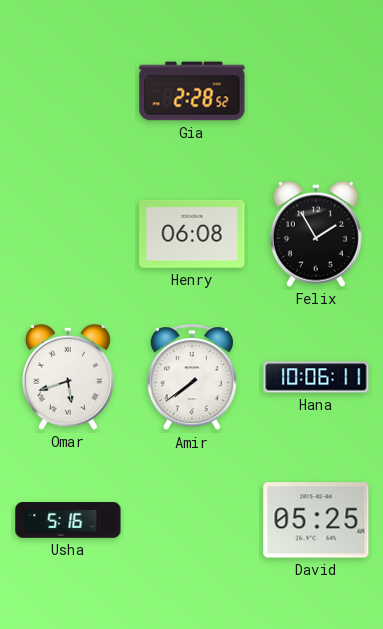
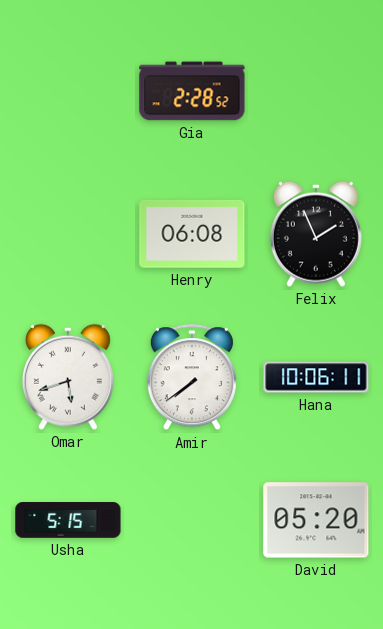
Felix: 1:55 -> 1:56 (316, 234)
Usha: 5:16 -> 5:15 (68, 520)
David: 05:25 -> 05:20 (316, 520)
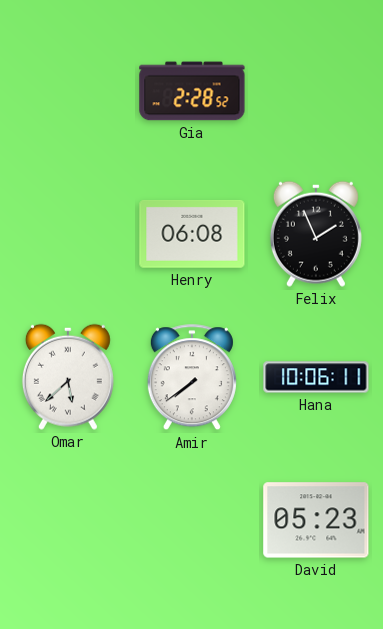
Omar: 5:42 -> 5:38 (68, 377)
Usha: 5:15 -> none (68, 520)
David: 05:20 -> 05:23 (316, 520)
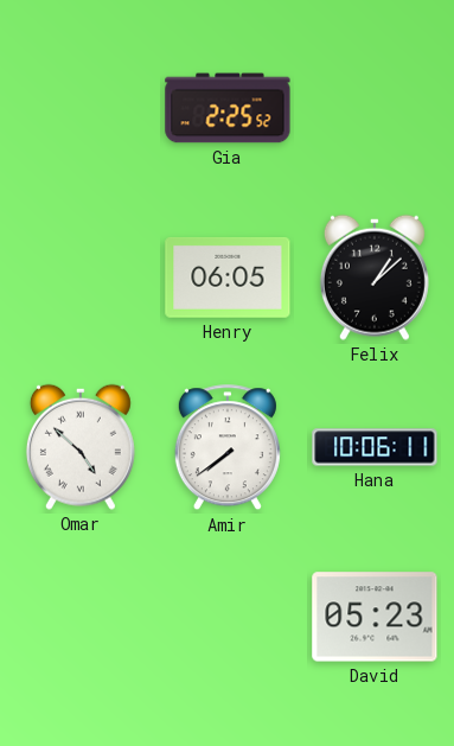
Gia: 2:28 -> 2:25 (228, 108)
Henry: 06:08 -> 06:05 (228, 278)
Felix: 1:56 -> 1:08 (375, 278)
Omar: 5:38 -> 4:52 (81, 447)
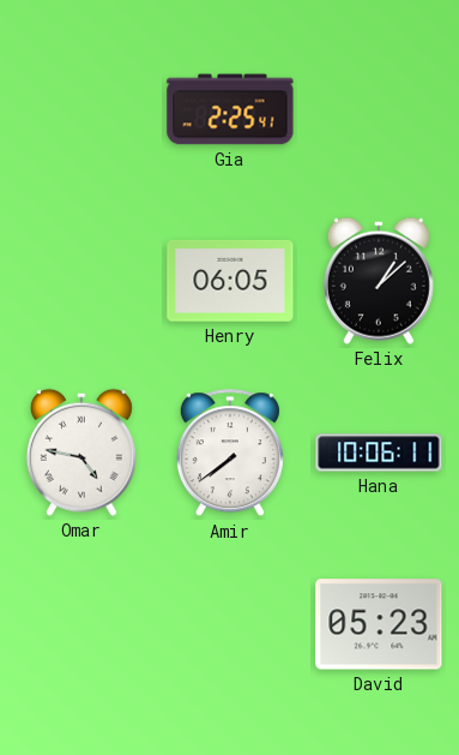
Gia: 2:25:52 -> 2:25:41 (230, 109)
Omar: 4:52 -> 4:47 (81, 453)
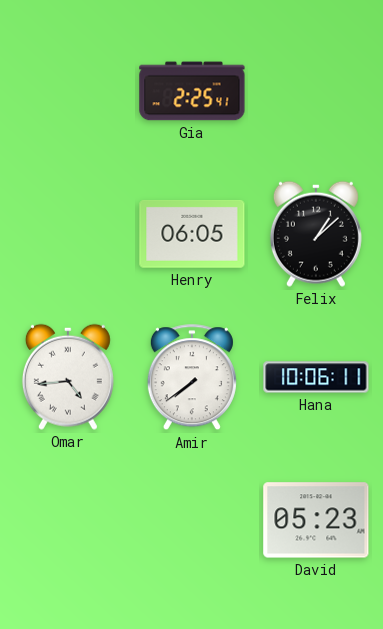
Omar: 4:47 -> 4:44 (68, 377)
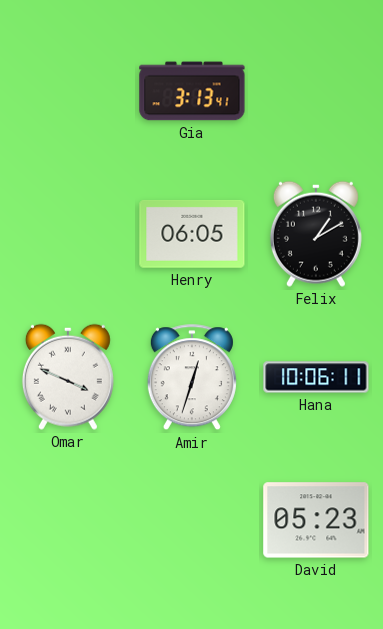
Gia: 2:25 -> 3:13 (192, 91)
Felix: 1:08 -> 1:10 (316, 234)
Omar: 4:44 -> 3:49 (68, 377)
Amir: 7:39 -> 12:33 (192, 378)
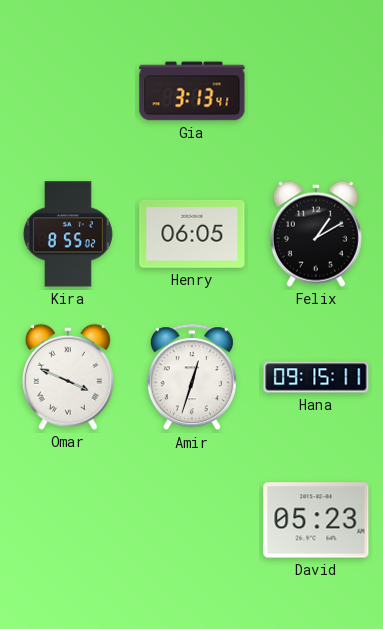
Kira: none -> 8:55 (68, 234)
Hana: 10:06 -> 09:15 (316, 377)
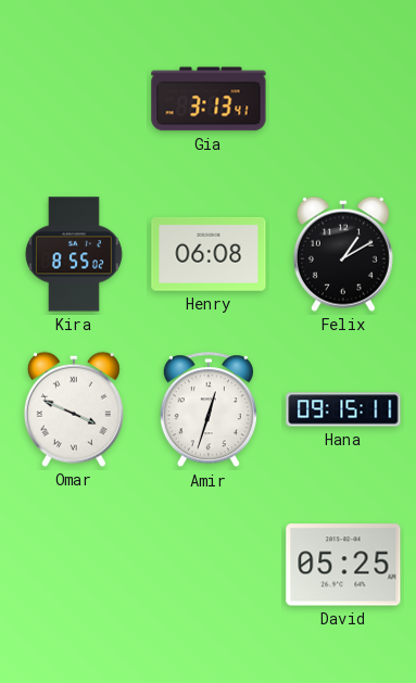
Henry: 06:05 -> 06:08 (209, 254)
David: 05:23 -> 05:25 (343, 565)
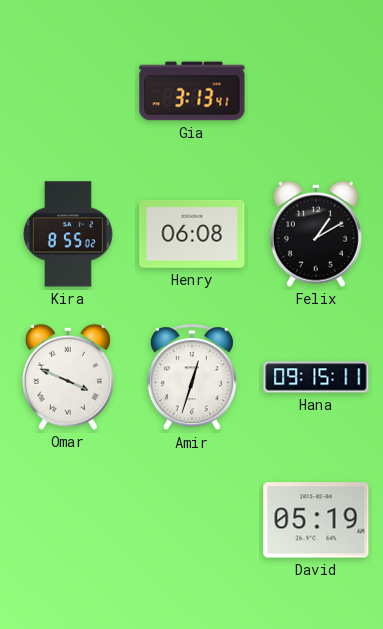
David: 05:25 -> 05:19 (316, 520)
